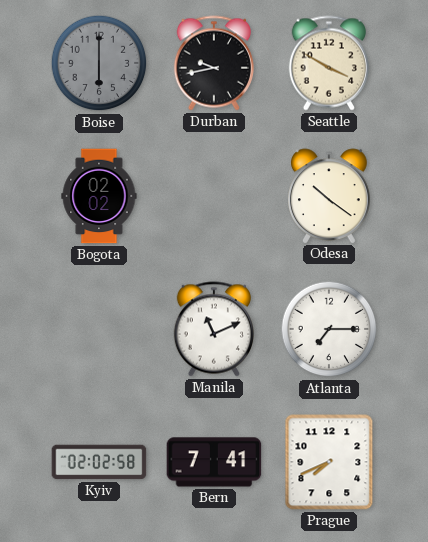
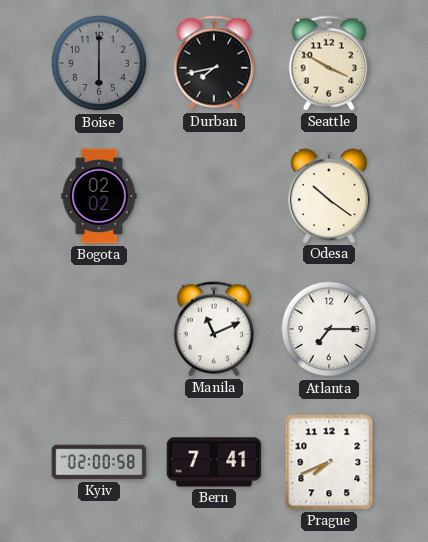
Durban: 9:43 -> 7:43 (214, 63)
Kyiv: 02:02 -> 02:00 (99, 462)
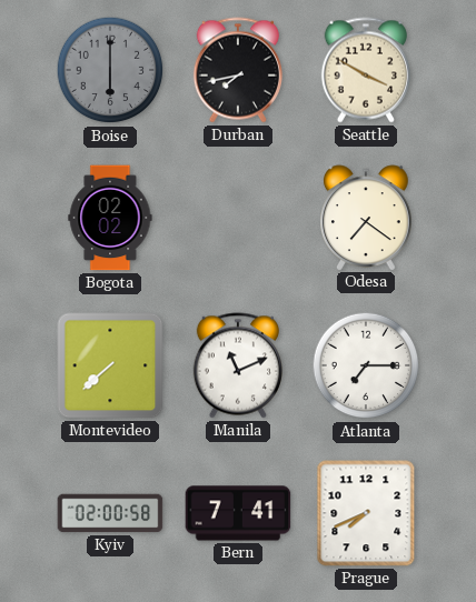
Odesa: 10:21 -> 7:21 (367, 218)
Montevideo: none -> 7:38 (110, 365)
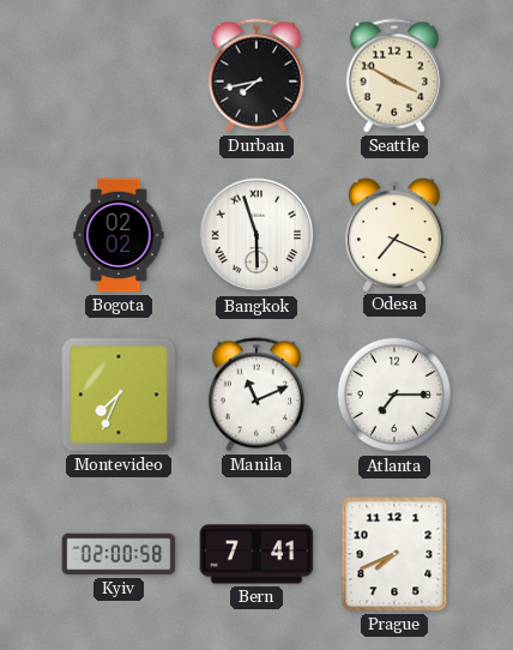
Boise: 6:00 -> none (110, 70)
Bangkok: none -> 5:57 (256, 235)
Odesa: 7:21 -> 7:19 (396, 235)
Montevideo: 7:38 -> 7:34 (119, 395)
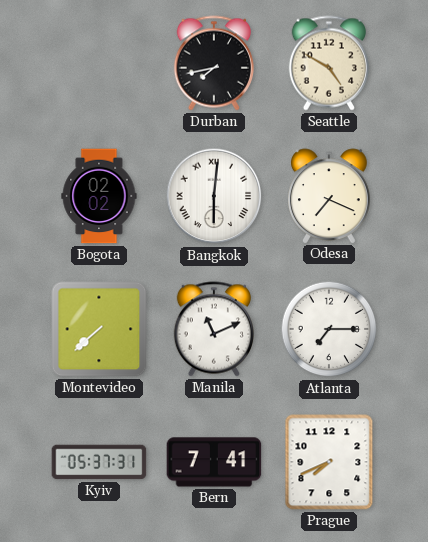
Seattle: 3:50 -> 4:50 (329, 63)
Bangkok: 5:57 -> 6:01 (214, 196)
Montevideo: 7:34 -> 7:38 (99, 329)
Kyiv: 02:00 -> 05:37 (99, 462)
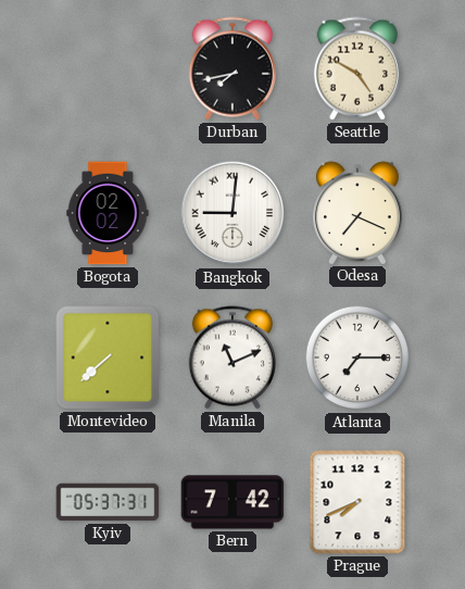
Bangkok: 6:01 -> 9:01 (232, 213)
Bern: 7:41 -> 7:42 (232, 502)
